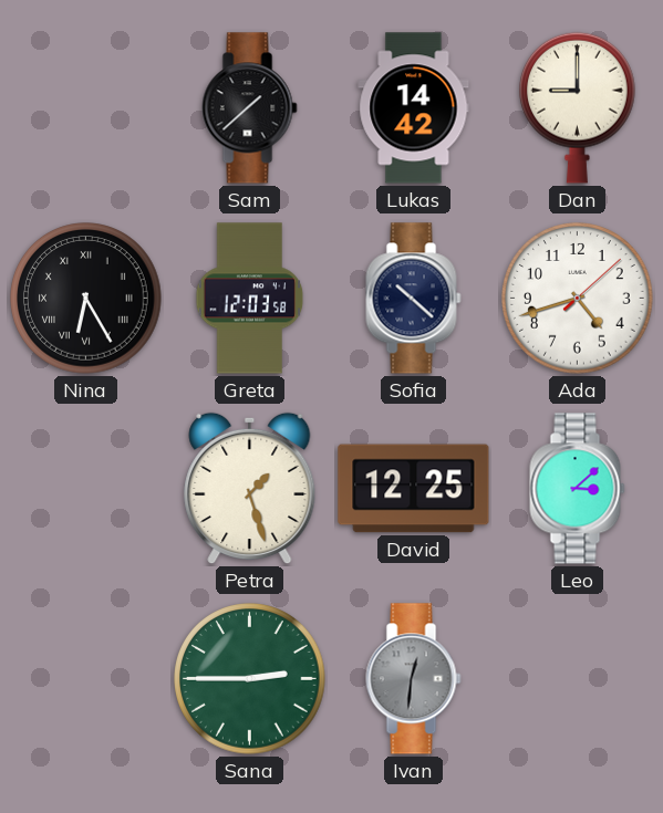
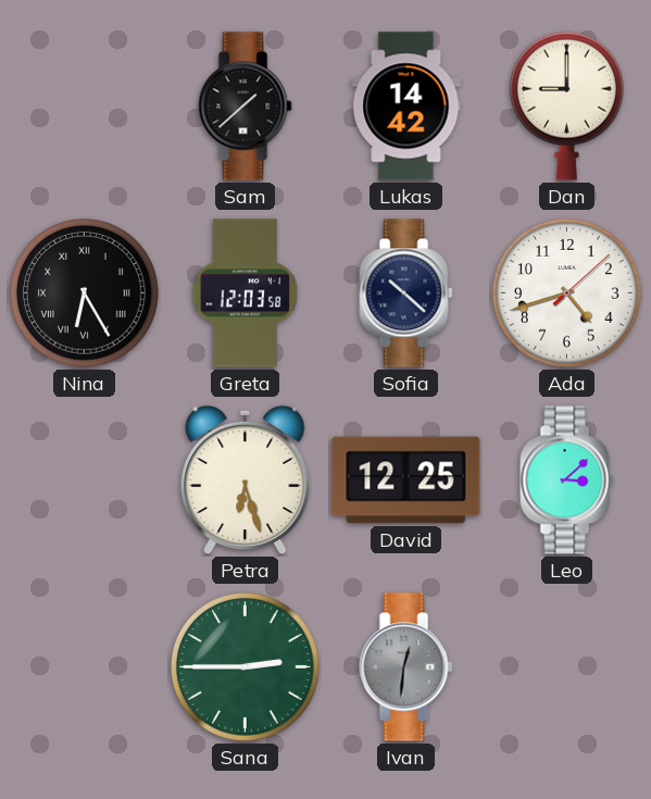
Petra: 1:27 -> 6:27 (246, 480)
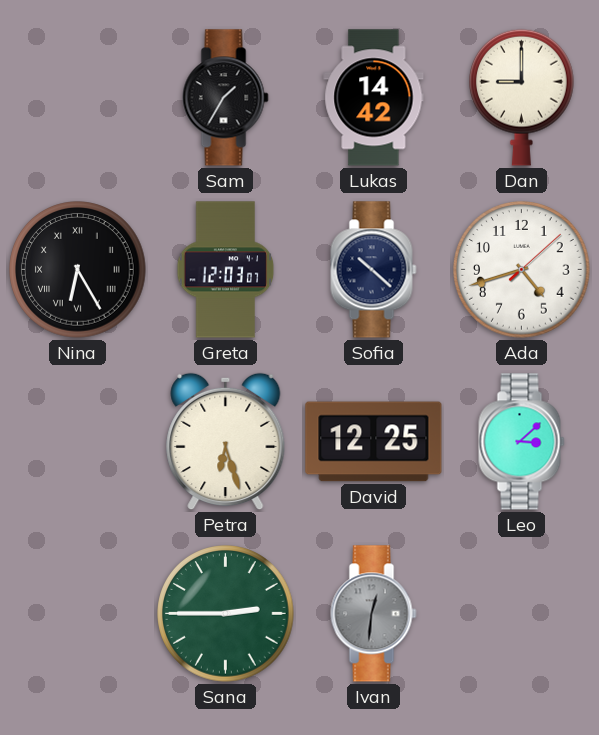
Sam: 1:38 -> 1:35 (226, 98)
Greta: 12:03:58 -> 12:03:07 (226, 270)
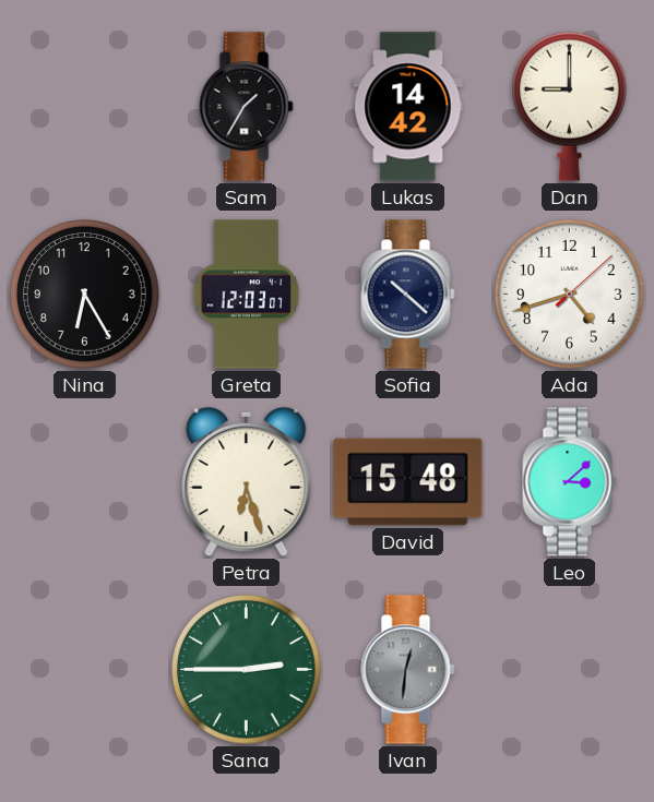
Nina numerals: Roman -> Arabic (85, 295)
David: 12:25 -> 15:48 (408, 482)
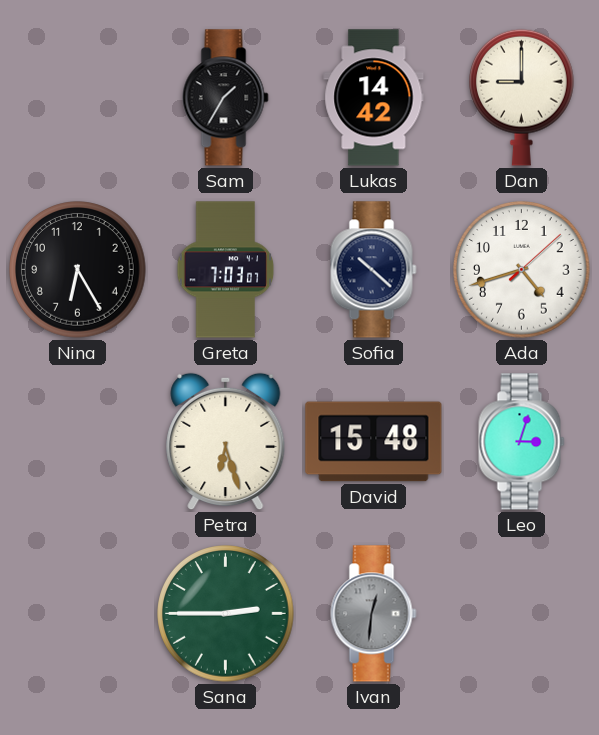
Greta: 12:03 -> 7:03 (226, 270)
Leo: 3:08 -> 3:03 (522, 442)
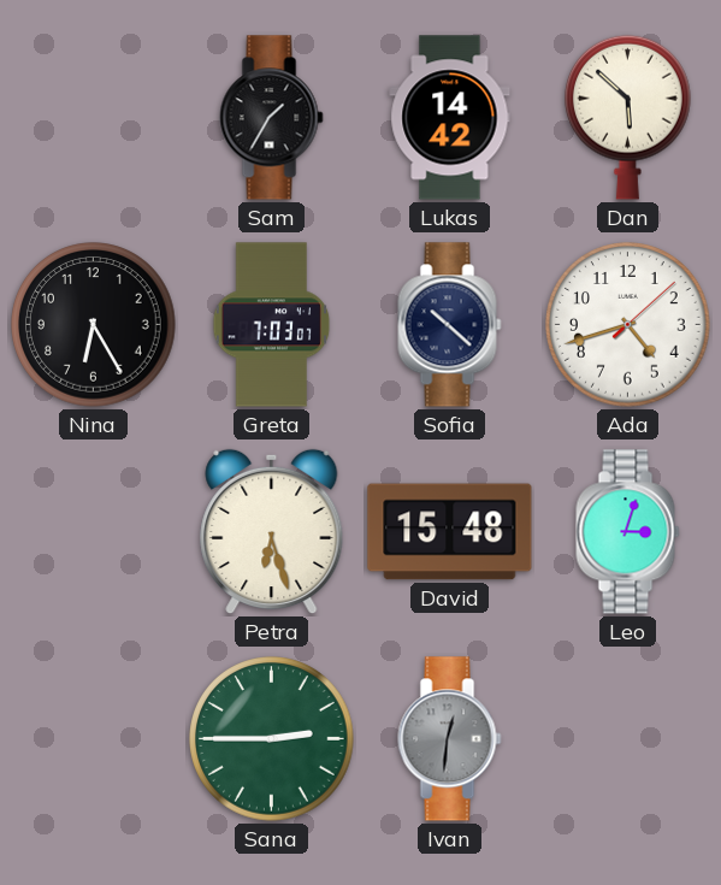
Dan: 9:00 -> 5:52 (628, 117)
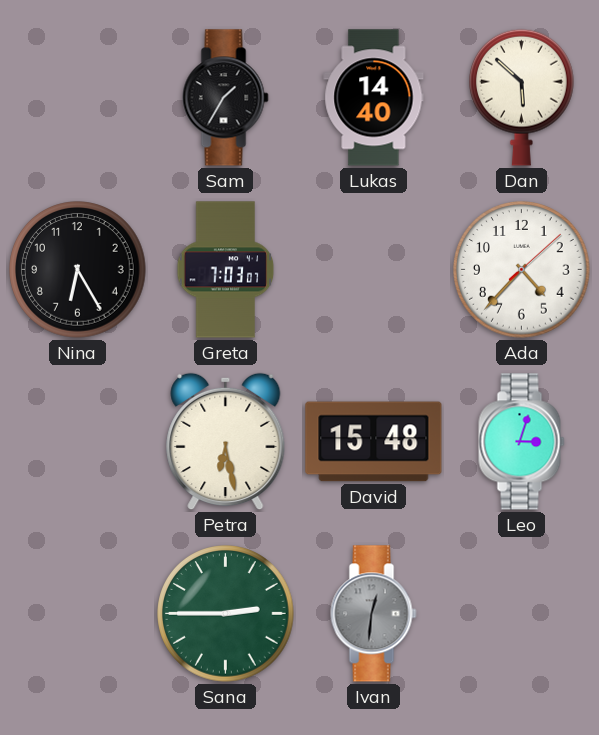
Lukas: 14:42 -> 14:40 (374, 98)
Sofia: 10:22 -> none (450, 325)
Ada: 4:42 -> 4:37 (522, 270)
Petra: 6:27 -> 6:28 (226, 442)
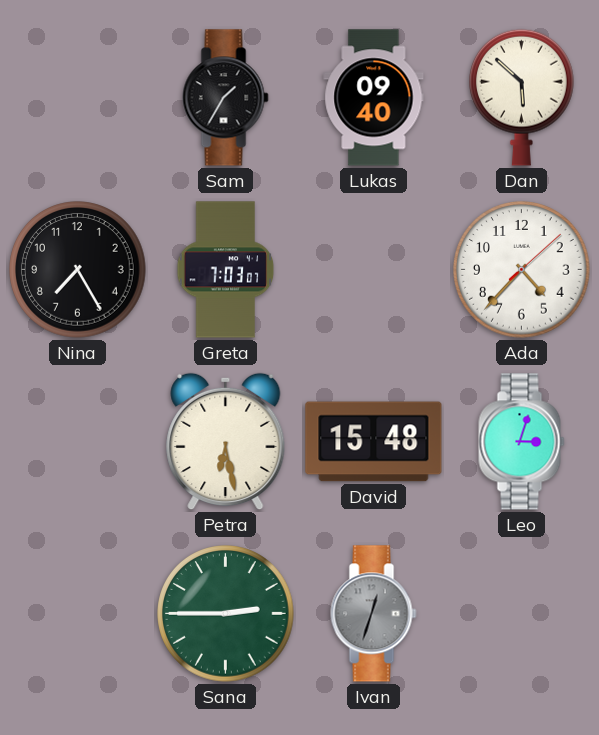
Lukas: 14:40 -> 09:40 (374, 98)
Nina: 6:25 -> 7:25 (78, 270)
Ivan: 12:31 -> 12:33 (374, 614)
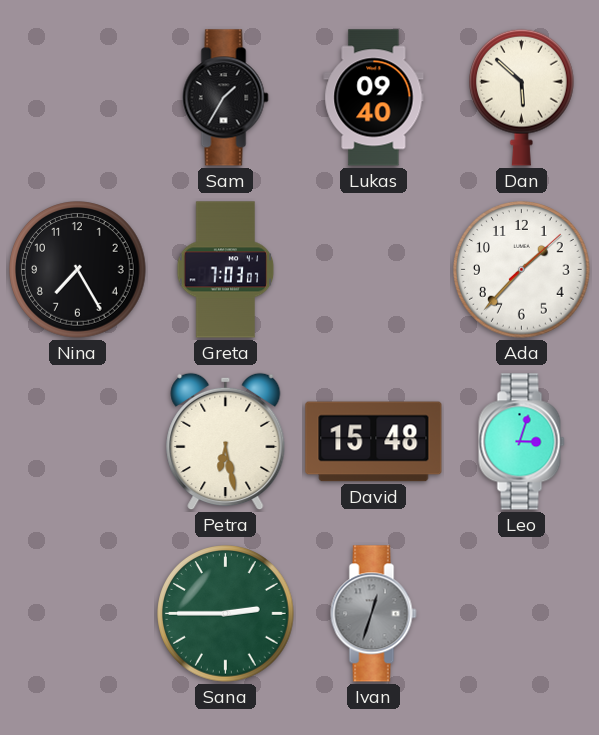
Ada: 4:37 -> 1:37 (522, 270)
